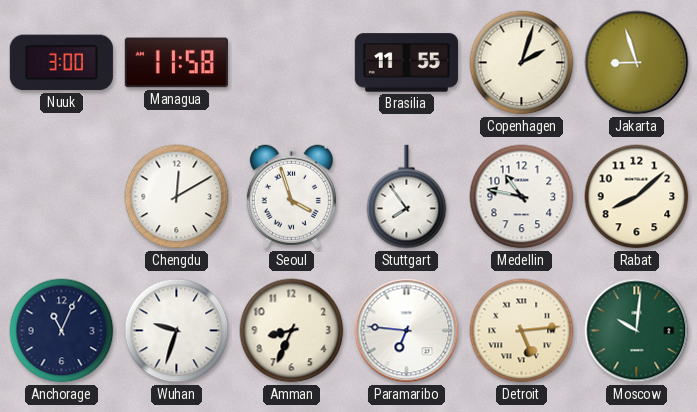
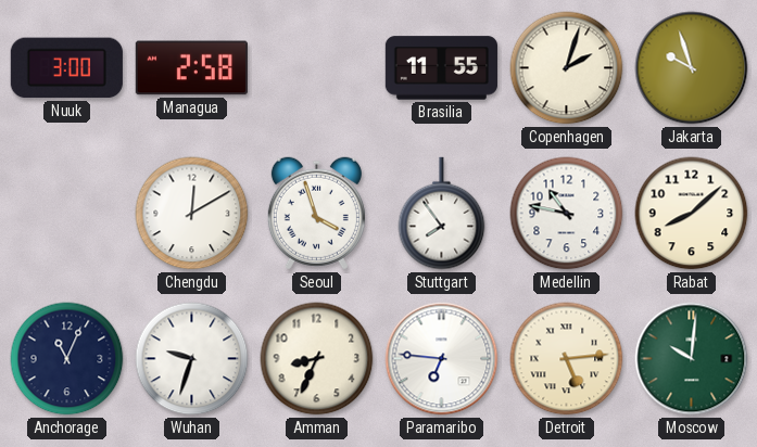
Managua: 11:58 -> 2:58 (191, 68)
Jakarta: 8:57 -> 9:57 (692, 68)
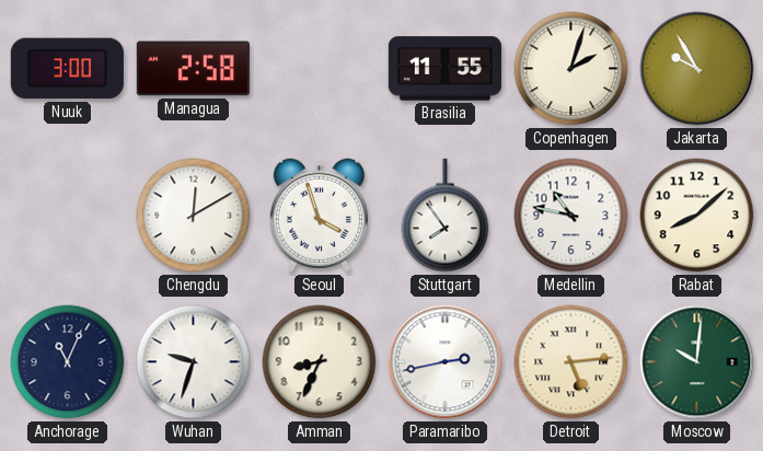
Jakarta: 9:57 -> 9:55 (697, 69)
Paramaribo: 6:46 -> 2:43 (446, 362)
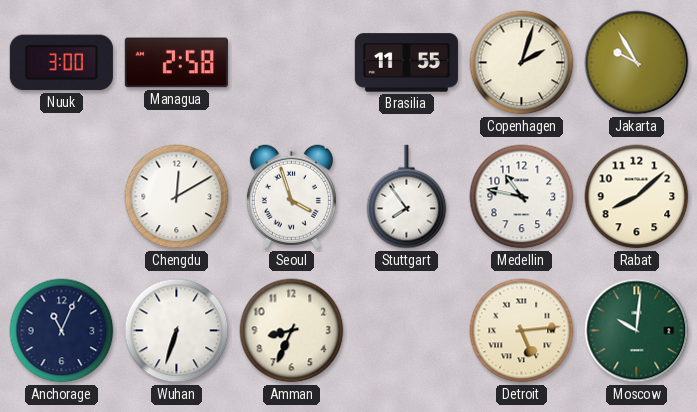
Wuhan: 9:33 -> 6:33 (177, 331)
Paramaribo: 2:43 -> none (446, 362)
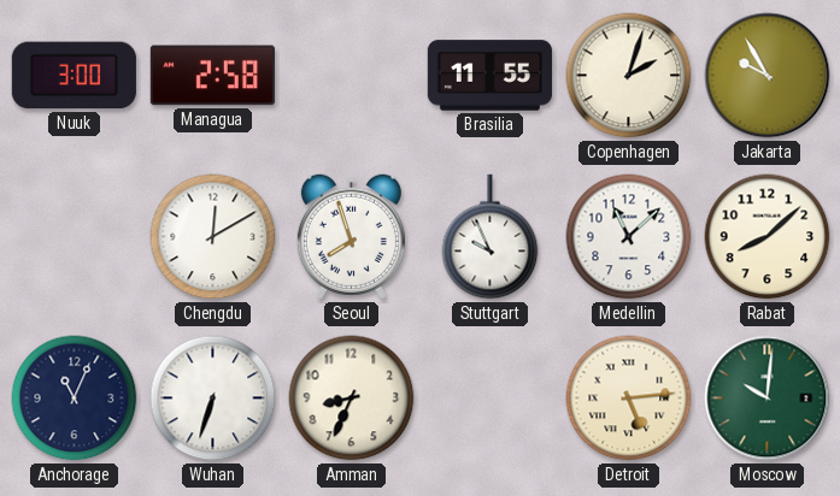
Seoul: 3:57 -> 7:57 (351, 237)
Stuttgart: 7:54 -> 9:56 (491, 237)
Medellin: 10:47 -> 11:08 (629, 237)
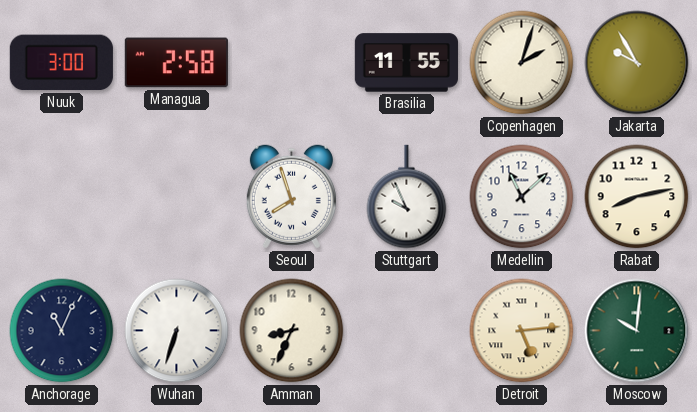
Chengdu: 12:10 -> none (213, 237)
Rabat: 8:08 -> 8:13 (637, 197)
